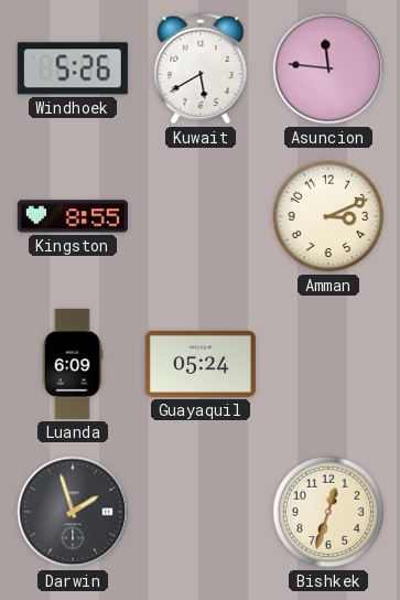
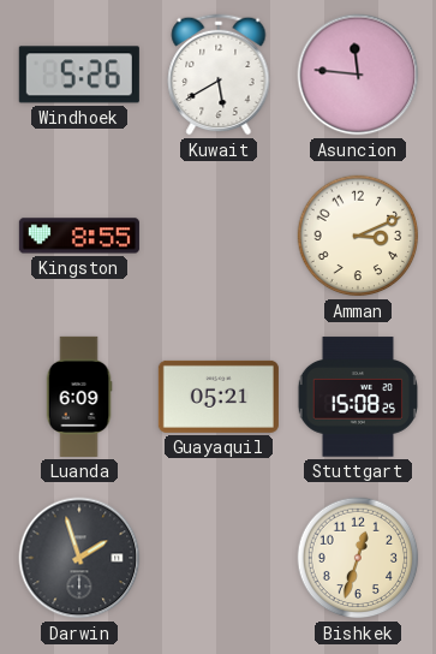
Guayaquil: 05:24 -> 05:21 (219, 397)
Stuttgart: none -> 15:08 (357, 397)
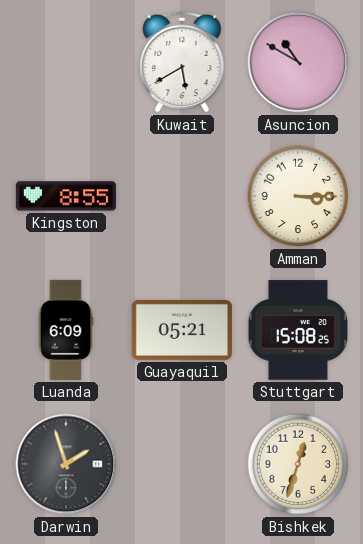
Windhoek: 5:26 -> none (79, 75)
Asuncion: 11:46 -> 10:50 (298, 62)
Amman: 3:11 -> 3:15 (298, 196)
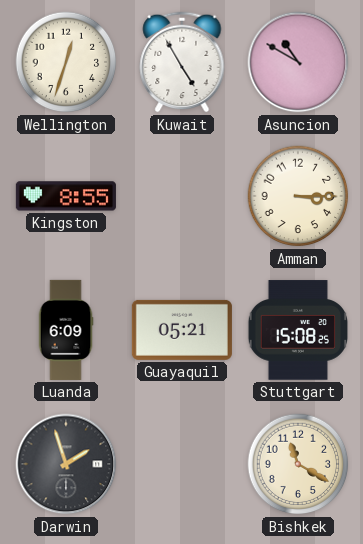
Wellington: none -> 12:33 (66, 62)
Kuwait: 5:40 -> 4:55 (182, 62)
Bishkek: 12:33 -> 11:20 (298, 464)
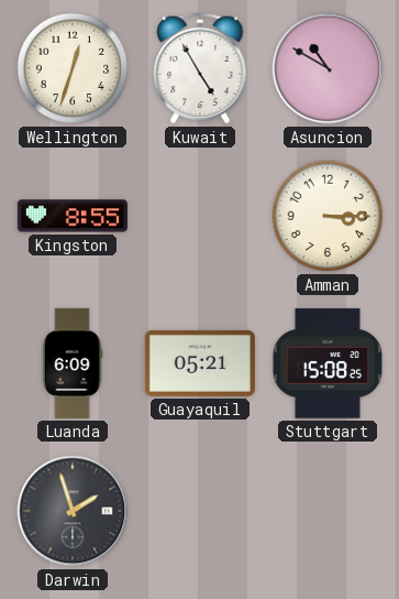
Bishkek: 11:20 -> none (298, 464)
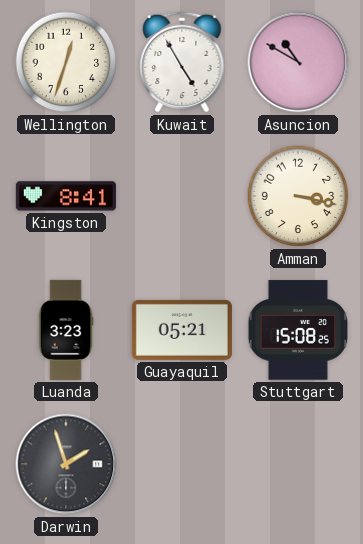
Kingston: 8:55 -> 8:41 (66, 196)
Amman: 3:15 -> 3:17 (298, 196)
Luanda: 6:09 -> 3:23 (66, 330)
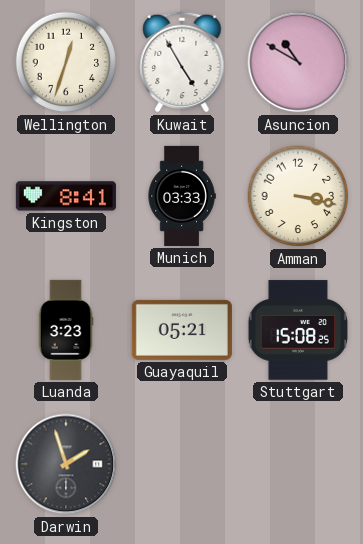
Munich: none -> 03:33 (182, 196)
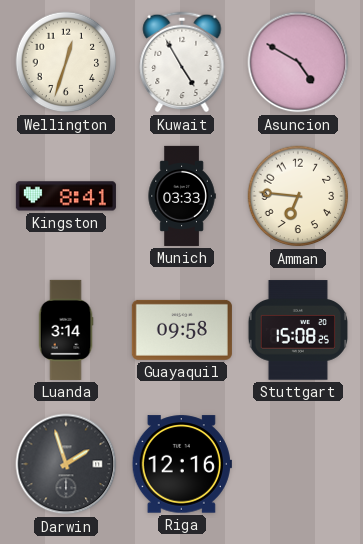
Asuncion: 10:50 -> 4:50 (298, 62)
Amman: 3:17 -> 6:46 (298, 196)
Luanda: 3:23 -> 3:14 (66, 330)
Guayaquil: 05:21 -> 09:58 (182, 330)
Riga: none -> 12:16 (182, 464)
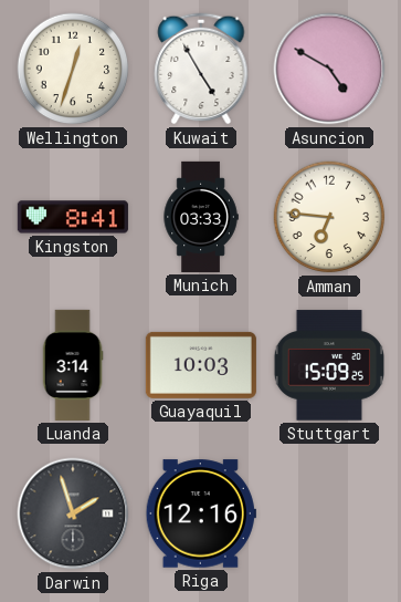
Guayaquil: 09:58 -> 10:03 (201, 365)
Stuttgart: 15:08 -> 15:09 (328, 365)
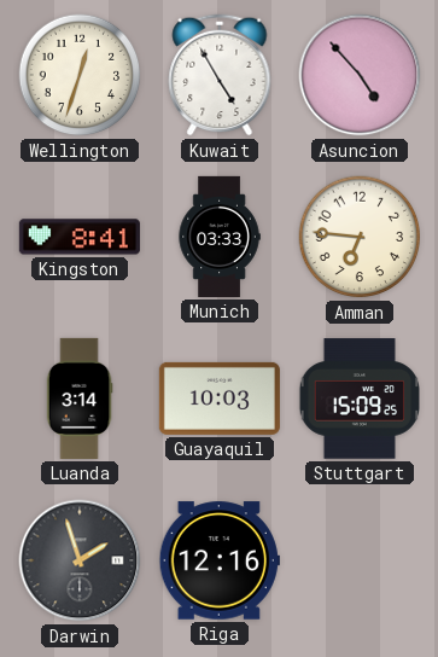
Asuncion: 4:50 -> 4:53 (360, 75)
